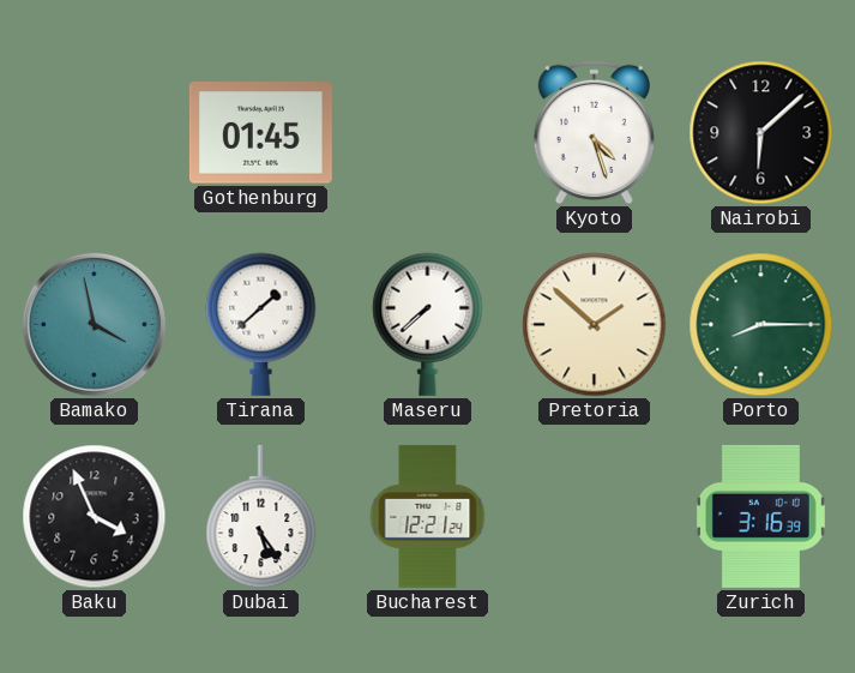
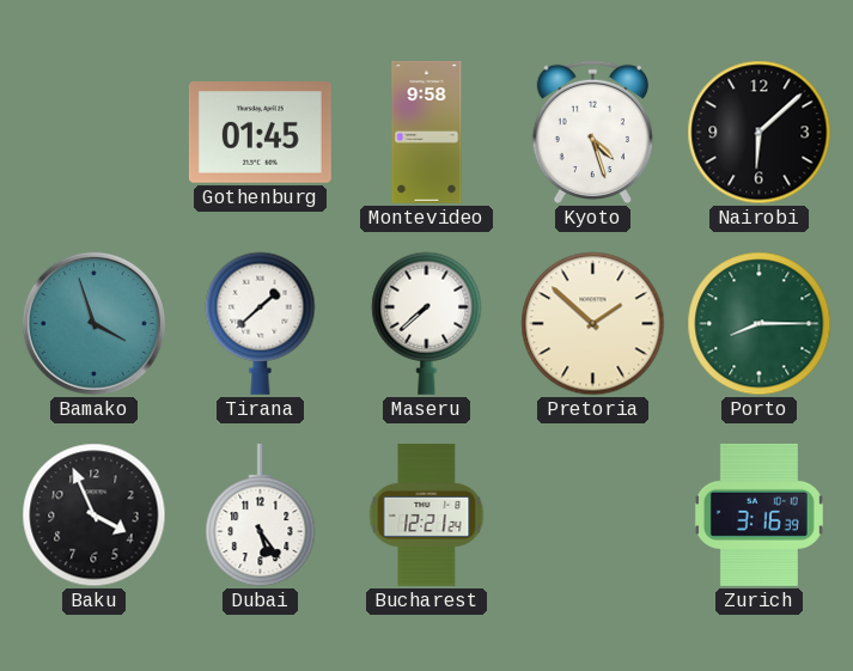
Montevideo: none -> 9:58 (427, 133)
Bamako: 3:58 -> 3:57 (93, 323)
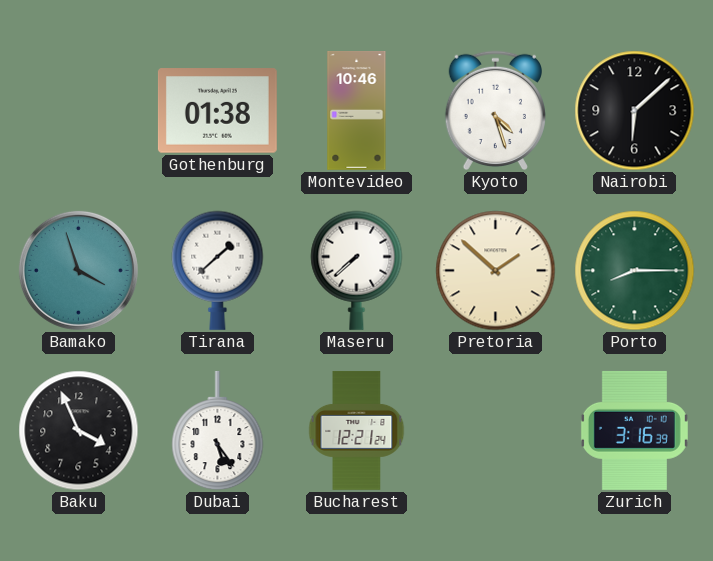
Gothenburg: 01:45 -> 01:38 (217, 111)
Montevideo: 9:58 -> 10:46 (357, 111)
